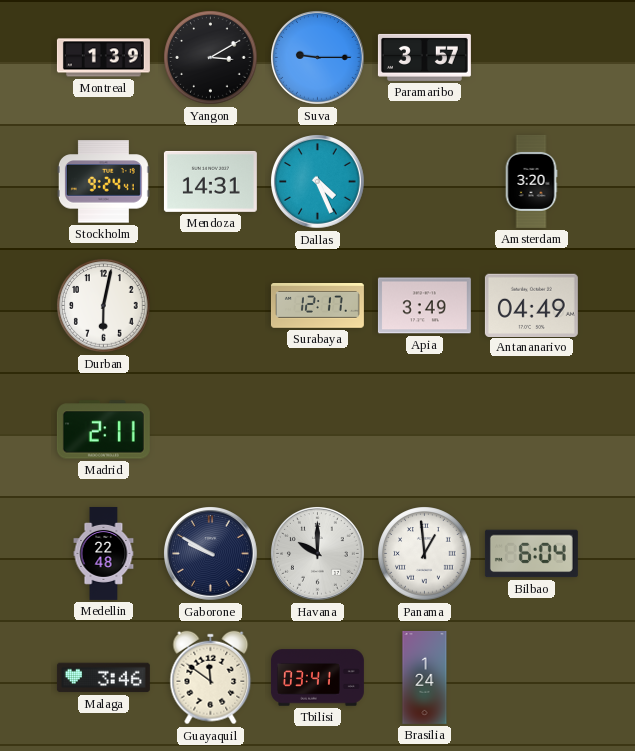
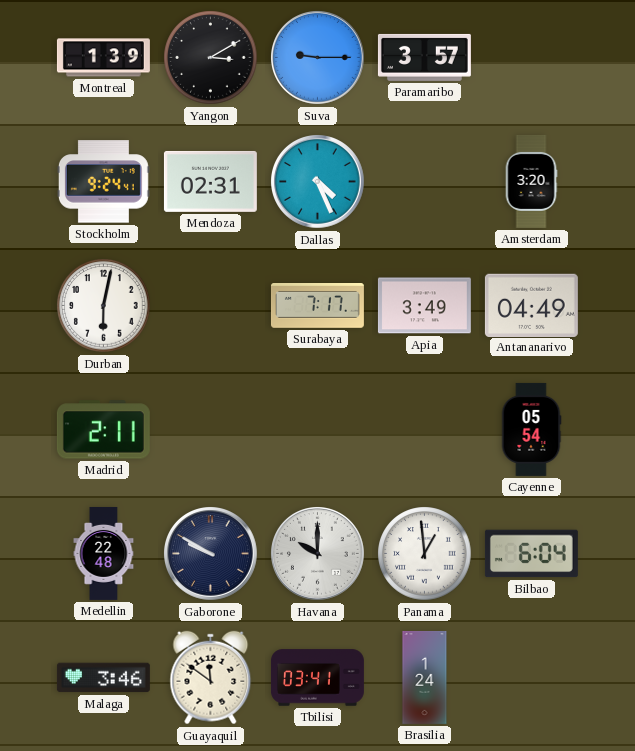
Mendoza: 14:31 -> 02:31 (210, 181)
Surabaya: 12:17 -> 7:17 (317, 306)
Cayenne: none -> 05:54 (531, 429)
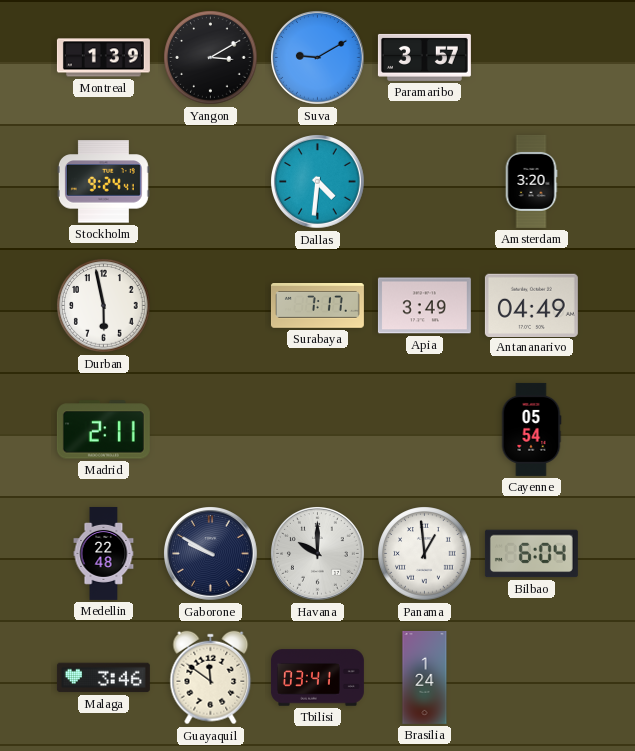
Suva: 9:15 -> 9:10 (318, 58)
Mendoza: 02:31 -> none (210, 181)
Dallas: 4:26 -> 4:31 (318, 182)
Durban: 6:02 -> 5:58 (104, 306)
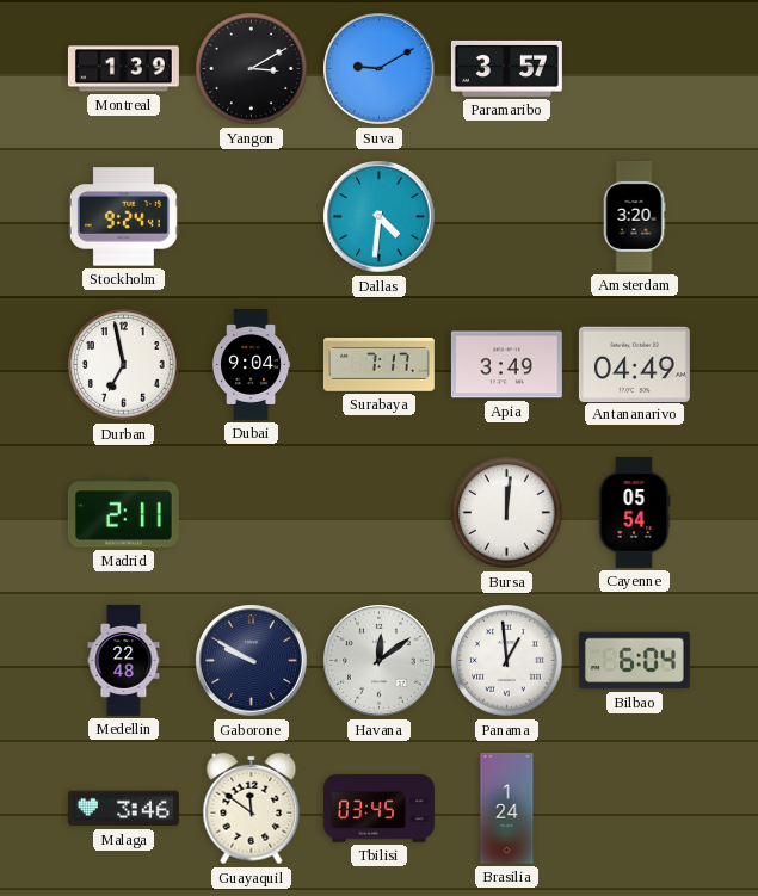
Durban: 5:58 -> 6:58 (124, 365)
Dubai: none -> 9:04 (251, 364)
Bursa: none -> 12:01 (507, 513)
Havana: 10:00 -> 12:09 (380, 661)
Tbilisi: 03:41 -> 03:45 (378, 809)
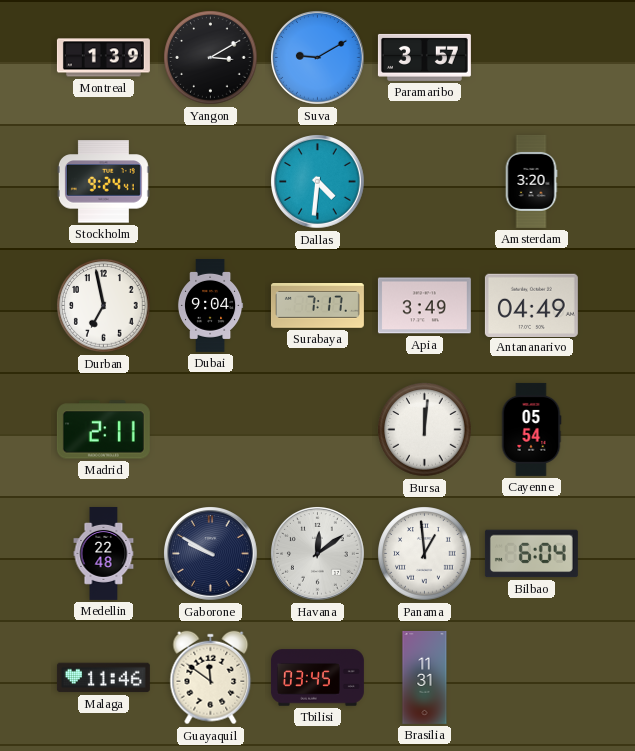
Malaga: 3:46 -> 11:46 (103, 678)
Brasilia: 1:24 -> 11:31 (425, 677)
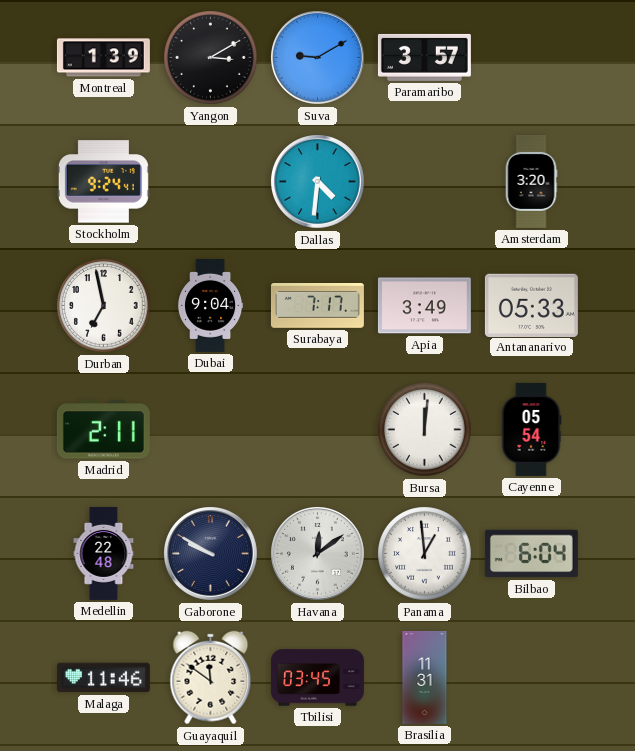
Antananarivo: 04:49 -> 05:33 (531, 305)
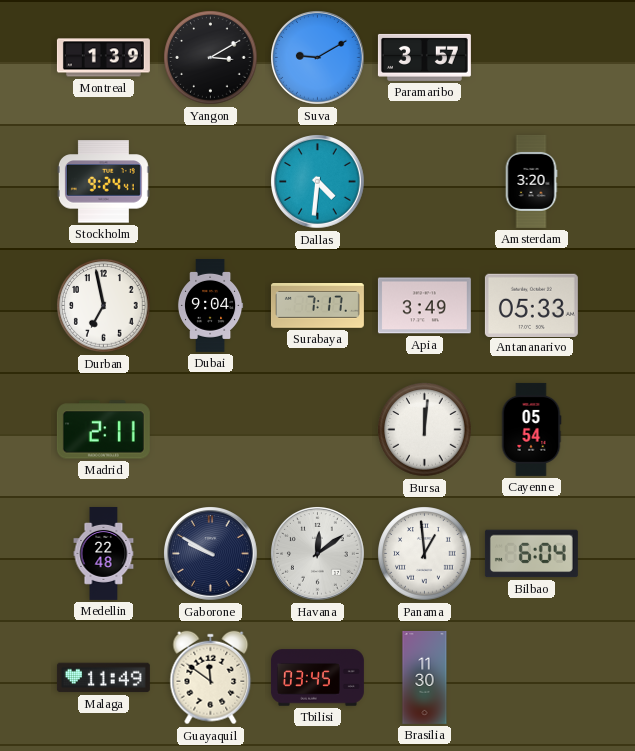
Malaga: 11:46 -> 11:49 (103, 678)
Brasilia: 11:31 -> 11:30 (425, 677)
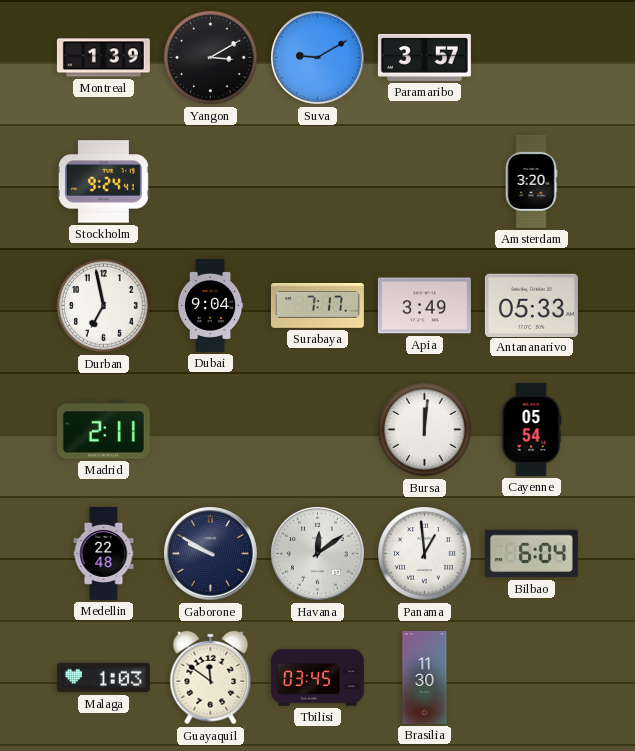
Dallas: 4:31 -> none (318, 182)
Malaga: 11:49 -> 1:03 (103, 678)
